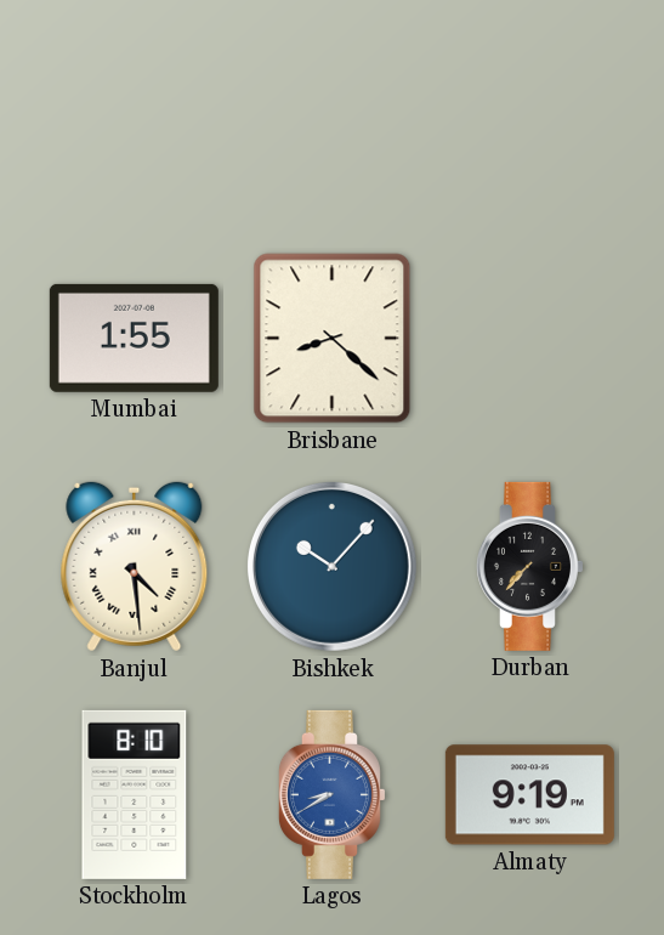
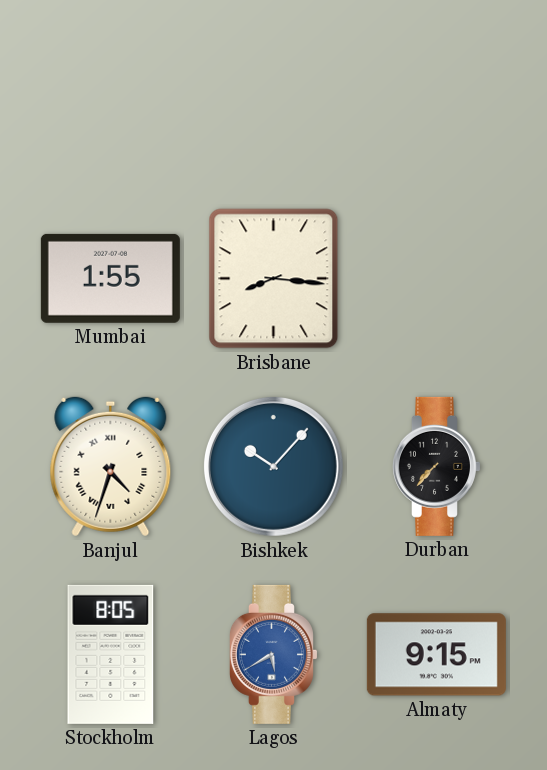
Brisbane: 8:22 -> 8:16 (274, 279)
Banjul: 4:29 -> 4:33 (111, 467)
Stockholm: 8:10 -> 8:05 (111, 654)
Lagos: 8:40 -> 5:40 (273, 654)
Almaty: 9:19 -> 9:15 (436, 655)
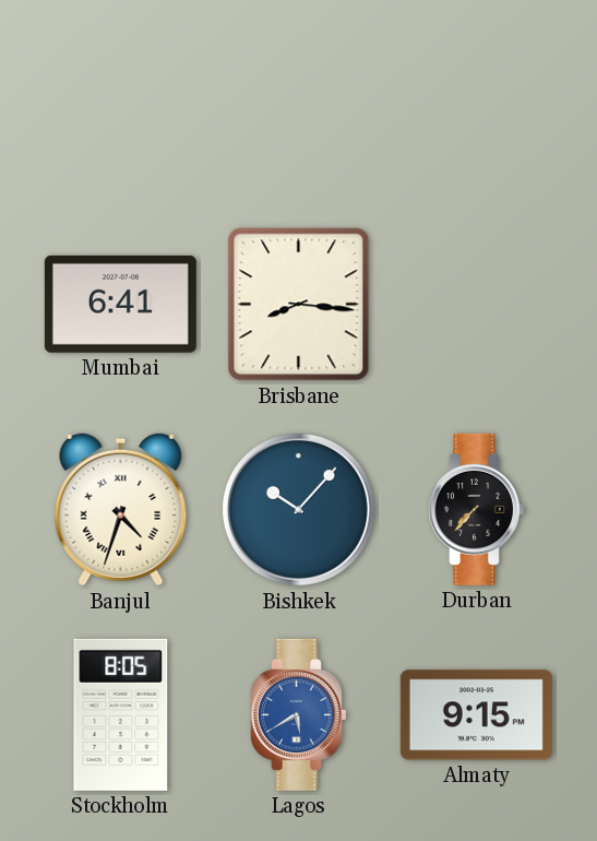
Mumbai: 1:55 -> 6:41 (120, 304)
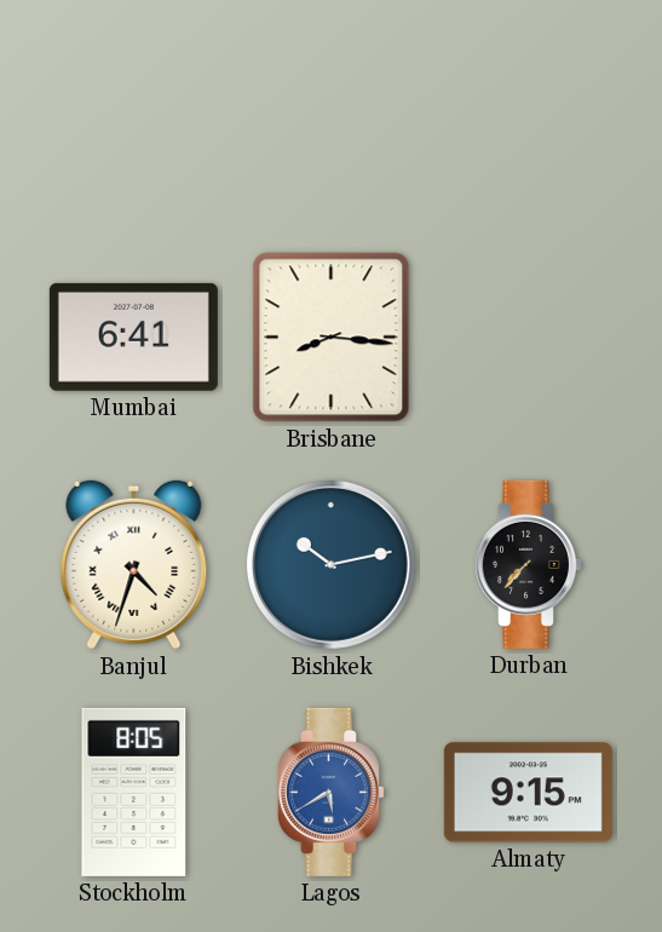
Bishkek: 10:07 -> 10:13 (330, 564)
